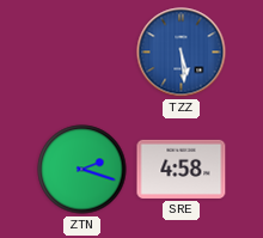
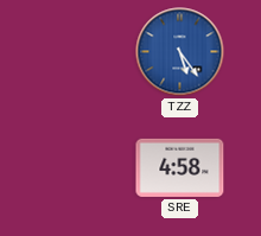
TZZ: 5:29 -> 5:24 (180, 52)
ZTN: 2:18 -> none (82, 170)
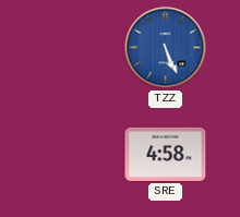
TZZ: 5:24 -> 5:26 (166, 48)
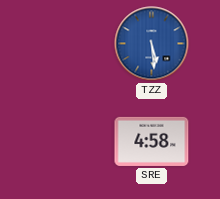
TZZ: 5:26 -> 5:29 (152, 44)
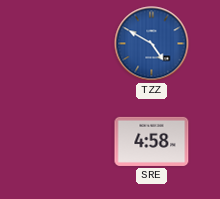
TZZ: 5:29 -> 4:50 (152, 44)
